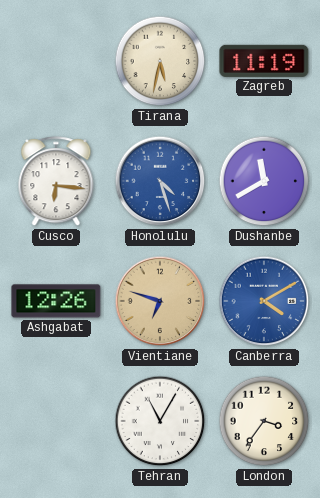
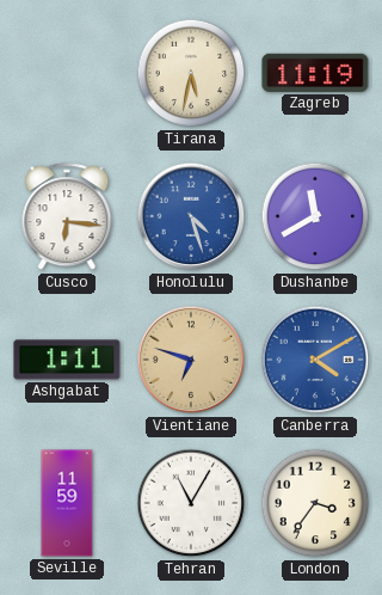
Ashgabat: 12:26 -> 1:11 (67, 360)
Seville: none -> 11:59 (67, 503)
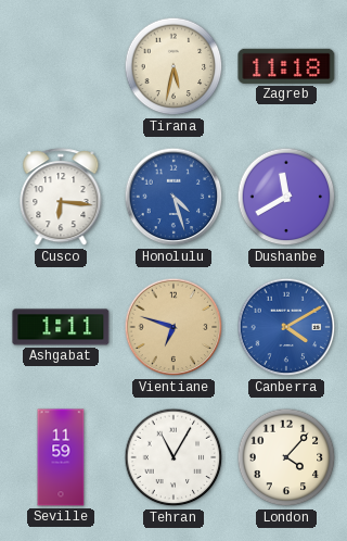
Zagreb: 11:19 -> 11:18 (286, 66)
London: 3:36 -> 4:07 (286, 457)
